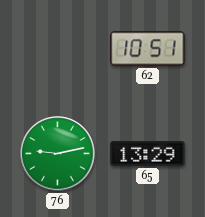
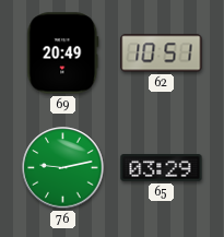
69: none -> 20:49 (63, 54)
65: 13:29 -> 03:29 (162, 168)
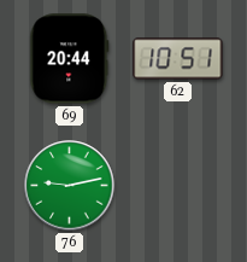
69: 20:49 -> 20:44 (70, 59)
65: 03:29 -> none (162, 168)
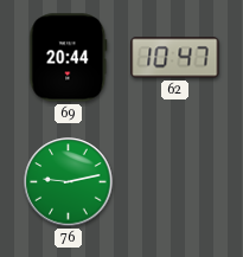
62: 10:51 -> 10:47 (175, 58)
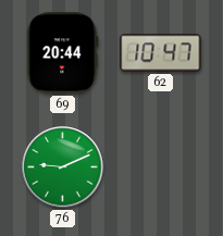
76: 9:13 -> 9:11 (63, 167)
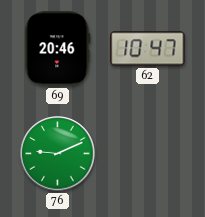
69: 20:44 -> 20:46 (58, 49)
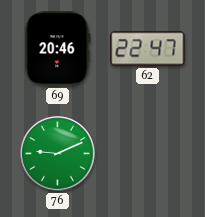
62: 10:47 -> 22:47 (148, 49)
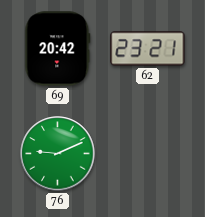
69: 20:46 -> 20:42 (58, 49)
62: 22:47 -> 23:21 (148, 49)
